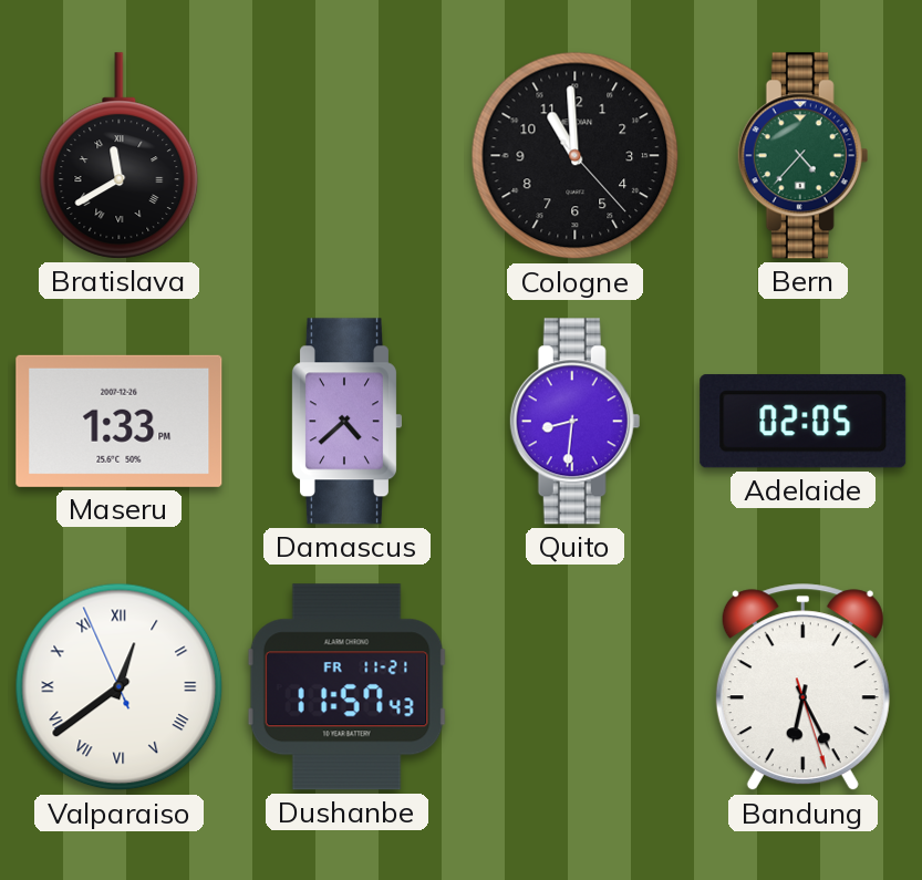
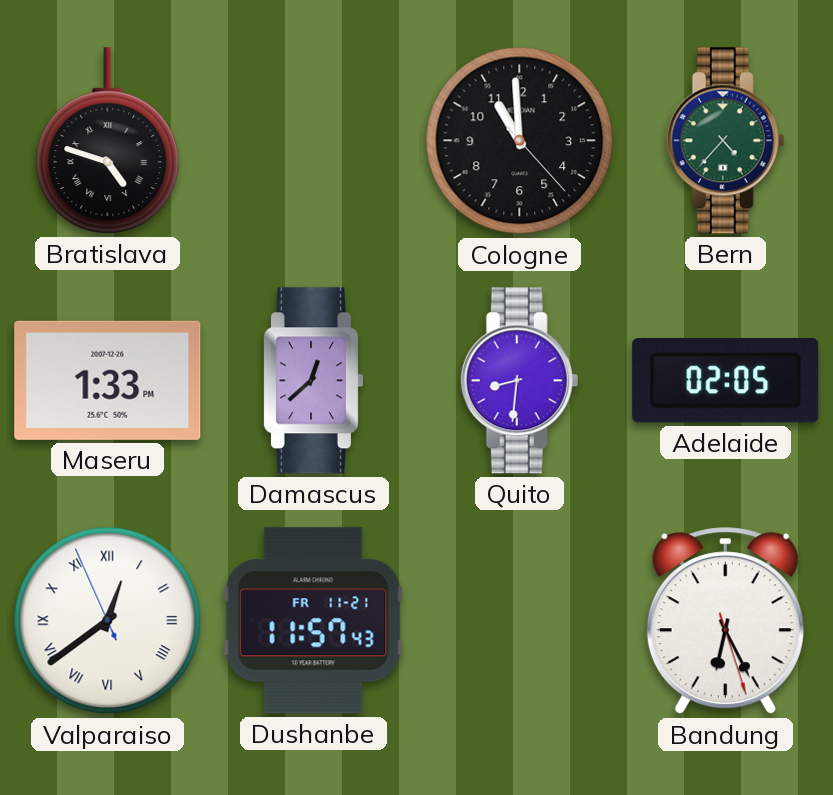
Bratislava: 11:40 -> 4:48 (108, 141)
Damascus: 4:38 -> 12:38 (313, 381)
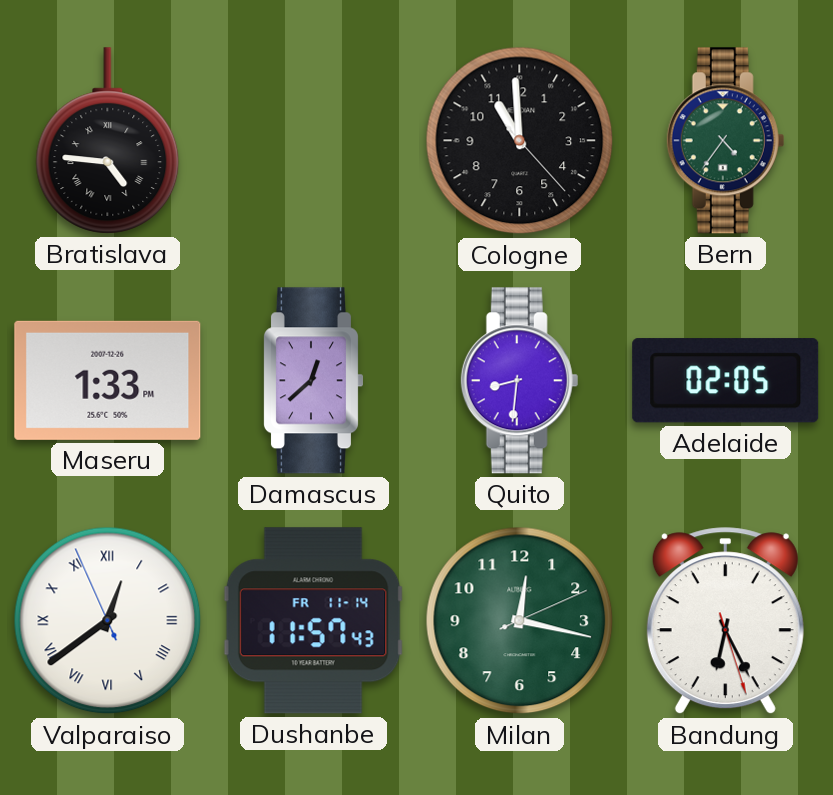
Bratislava: 4:48 -> 4:46 (108, 141)
Bern: 4:37 -> 4:36 (726, 141)
Dushanbe date: FR 11-21 -> FR 11-14 (313, 621)
Milan: none -> 12:17 (520, 621)
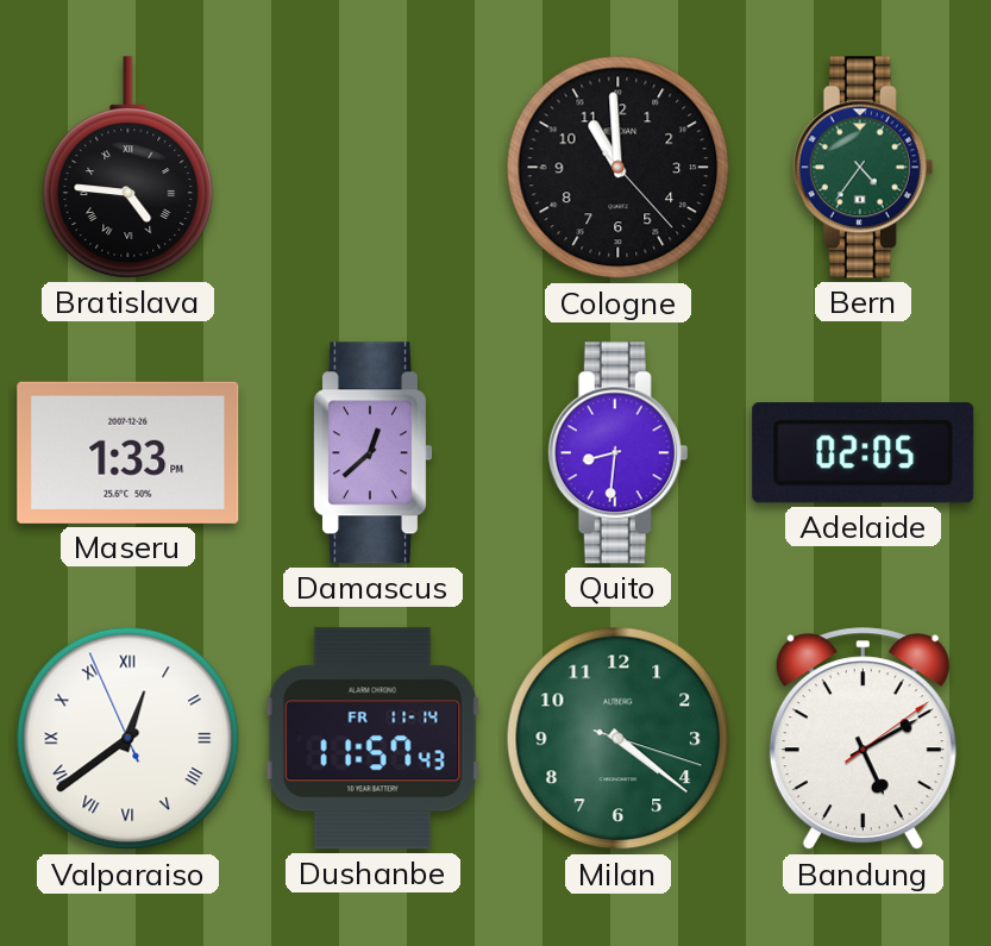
Milan: 12:17 -> 4:21 (619, 739)
Bandung: 6:25 -> 5:10 (863, 739)
